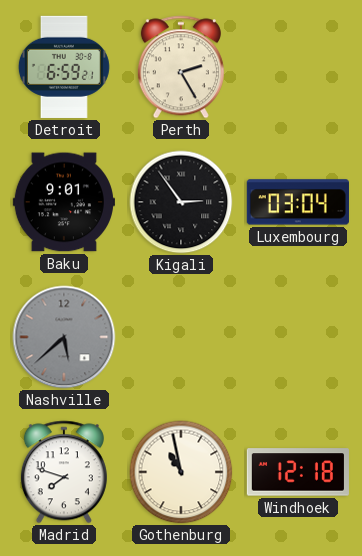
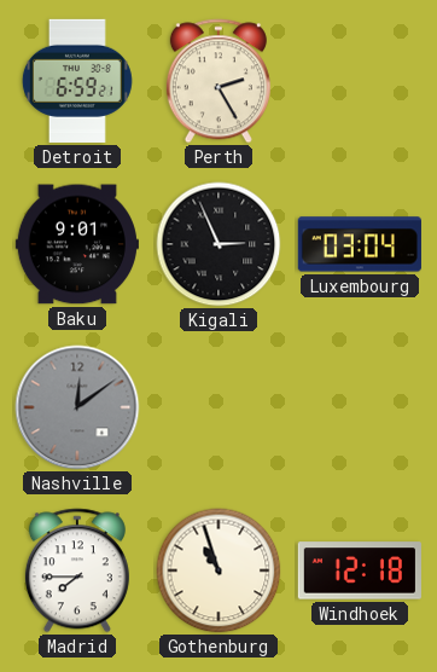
Kigali: 2:54 -> 2:56 (218, 244)
Nashville: 5:38 -> 12:09 (77, 407)
Madrid: 7:48 -> 7:45 (77, 570)
Gothenburg: 10:58 -> 10:57 (218, 570)
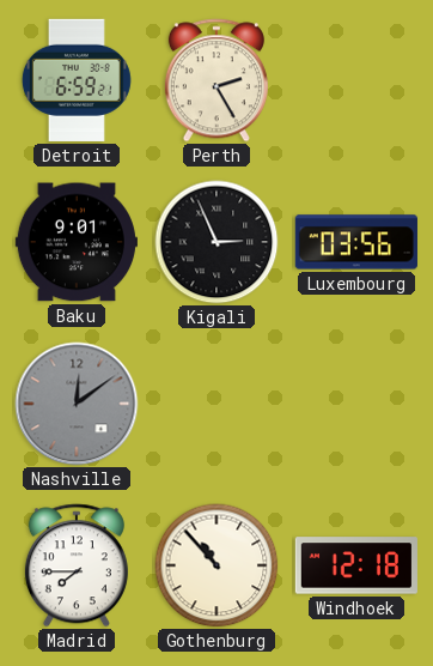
Luxembourg: 03:04 -> 03:56 (356, 242)
Gothenburg: 10:57 -> 10:53 (216, 565)
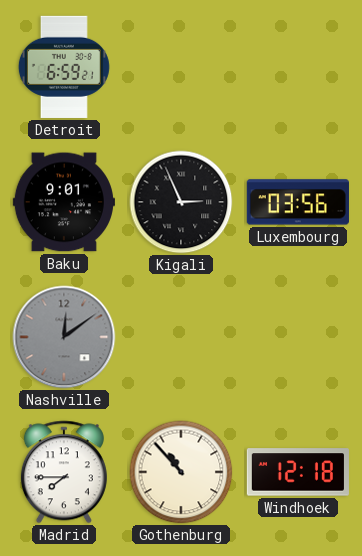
Perth: 2:25 -> none (216, 80)
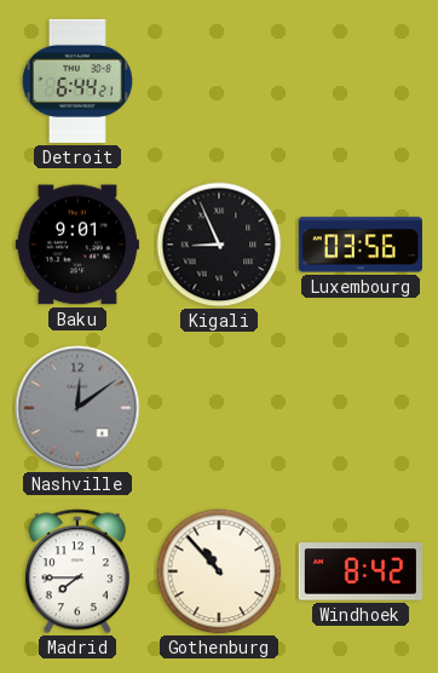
Detroit: 6:59 -> 6:44 (77, 81)
Kigali: 2:56 -> 8:56 (219, 245)
Windhoek: 12:18 -> 8:42 (361, 571)
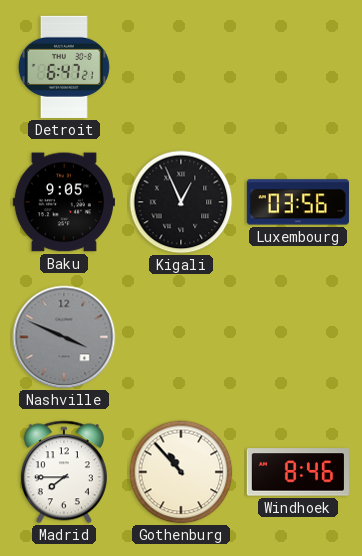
Detroit: 6:44 -> 6:47 (64, 67)
Baku: 9:01 -> 9:05 (64, 202)
Kigali: 8:56 -> 12:56 (181, 202)
Nashville: 12:09 -> 3:49 (64, 337)
Windhoek: 8:42 -> 8:46 (298, 472)
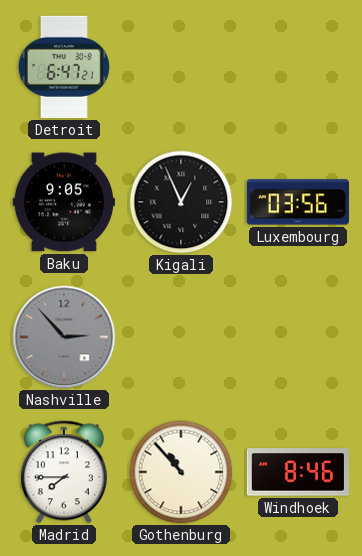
Nashville: 3:49 -> 2:53 (64, 337)
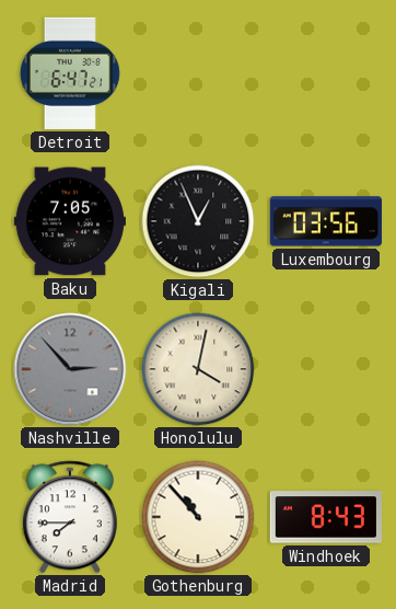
Baku: 9:05 -> 7:05 (70, 221)
Honolulu: none -> 4:02 (198, 369)
Windhoek: 8:46 -> 8:43 (326, 517)
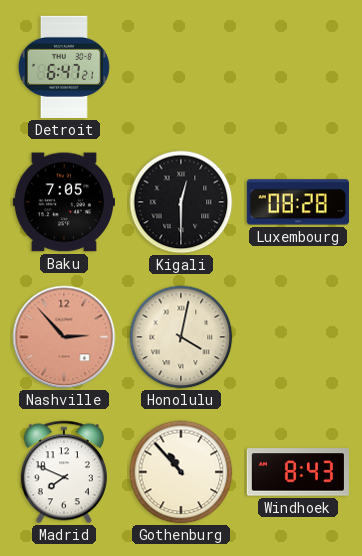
Kigali: 12:56 -> 12:30 (181, 202)
Luxembourg: 03:56 -> 08:28 (298, 202)
Nashville dial: grey -> salmon (64, 337)
Madrid: 7:45 -> 7:49 (64, 472)
